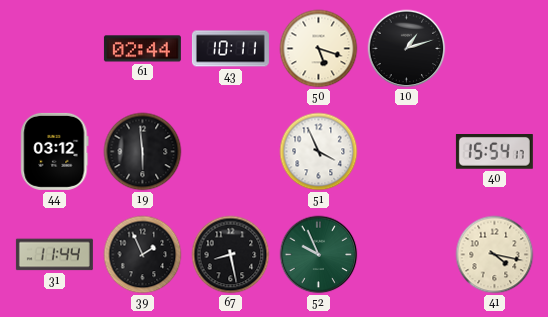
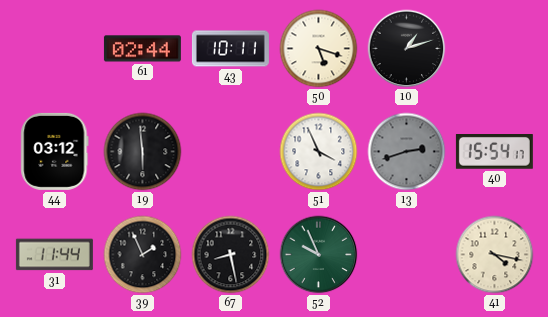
13: none -> 2:42 (407, 152)
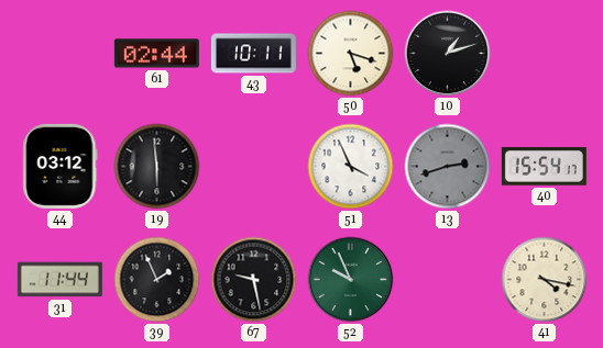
67: 8:28 -> 9:28 (254, 280)
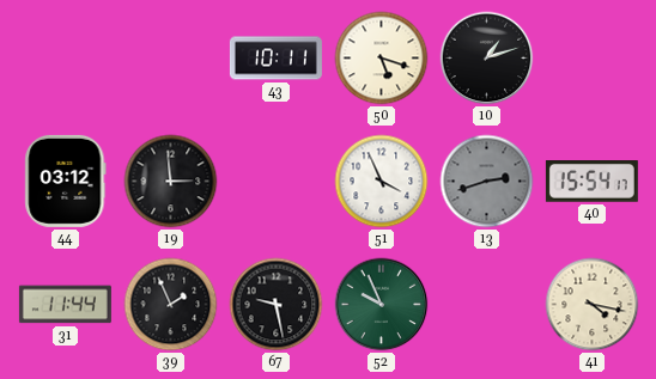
61: 02:44 -> none (156, 54)
19: 5:59 -> 2:59 (171, 182)
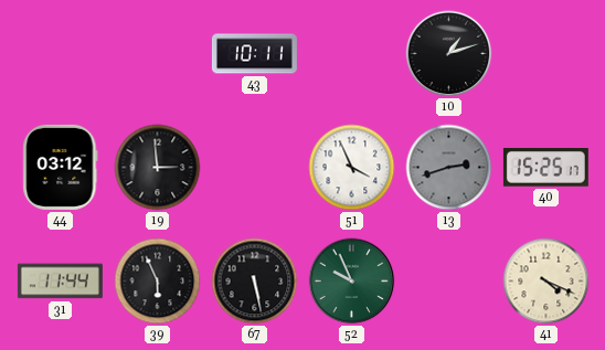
50: 5:18 -> none (382, 59)
40: 15:54 -> 15:25 (545, 168)
39: 1:56 -> 5:56 (158, 282)
67: 9:28 -> 5:28 (255, 282)
41: 4:17 -> 4:19 (546, 282)
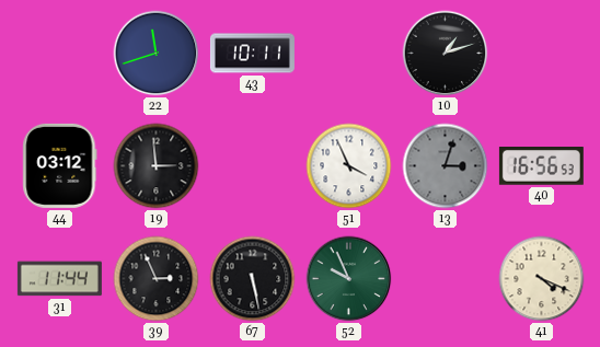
22: none -> 11:42 (157, 54)
13: 2:42 -> 3:03 (446, 166)
40: 15:25 -> 16:56 (541, 166)
39: 5:56 -> 2:56 (157, 279)
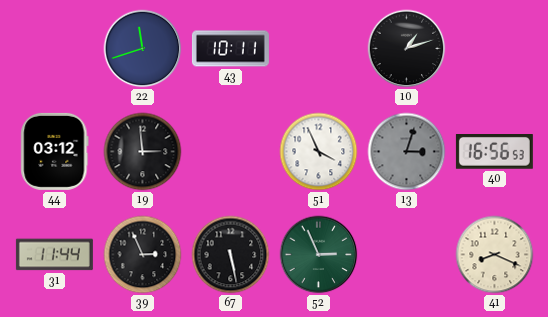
52: 9:56 -> 2:56 (319, 255)
41: 4:19 -> 8:19 (495, 255)
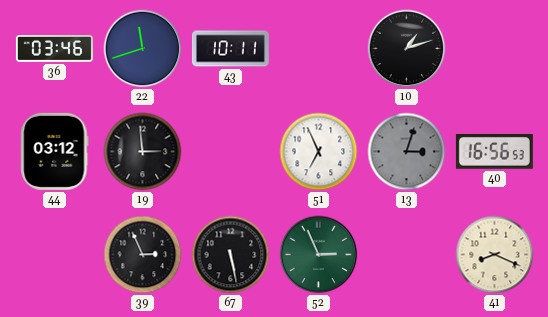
36: none -> 03:46 (54, 49)
51: 3:56 -> 6:56 (319, 152)
31: 11:44 -> none (54, 255)
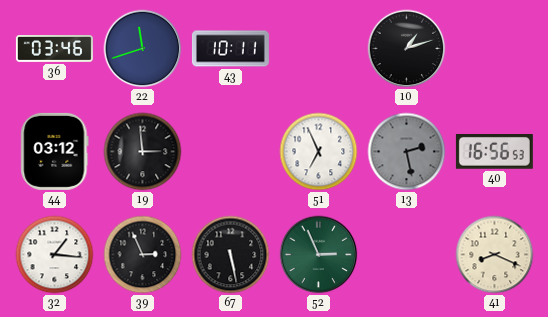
13: 3:03 -> 2:28 (407, 152)
32: none -> 1:16 (55, 255)
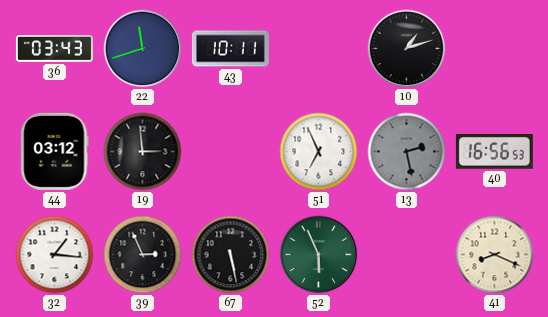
36: 03:46 -> 03:43 (54, 49)
52: 2:56 -> 5:56 (319, 255)
